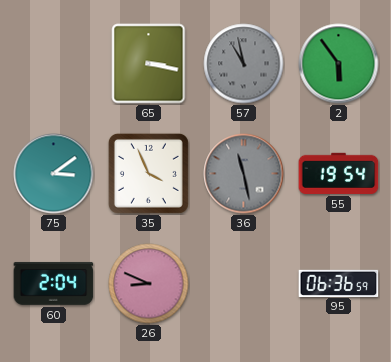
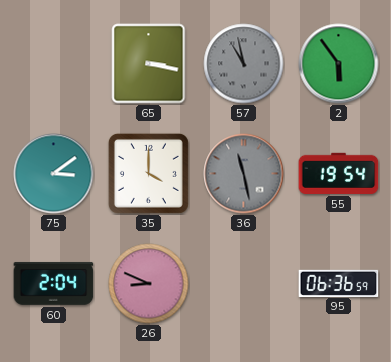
35: 3:56 -> 4:00 (148, 173)
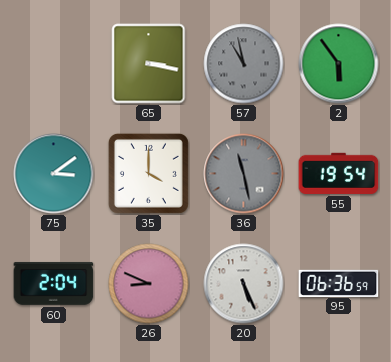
20: none -> 5:26 (244, 284)
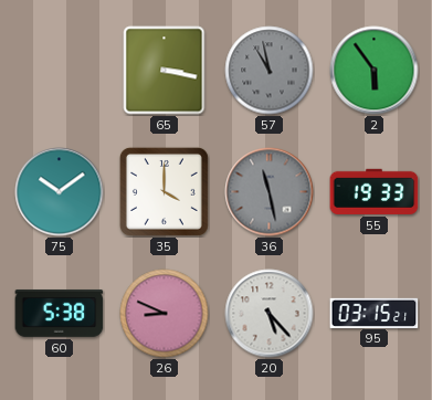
75: 3:09 -> 10:09 (60, 192)
55: 19:54 -> 19:33 (375, 191)
60: 2:04 -> 5:38 (60, 313)
20: 5:26 -> 5:23 (270, 314)
95: 06:36 -> 03:15 (375, 313)
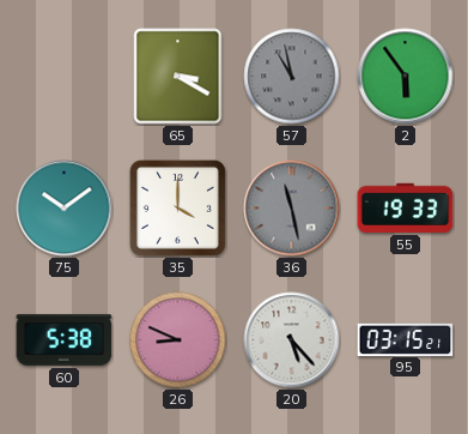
65: 3:17 -> 3:20 (178, 77)
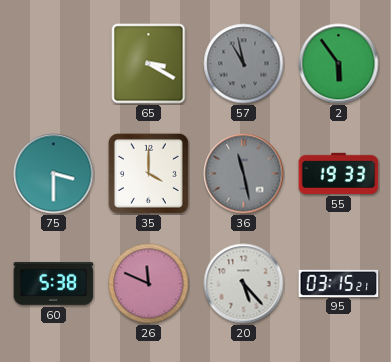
75: 10:09 -> 3:30 (54, 174)
26: 8:49 -> 11:49 (149, 284)
